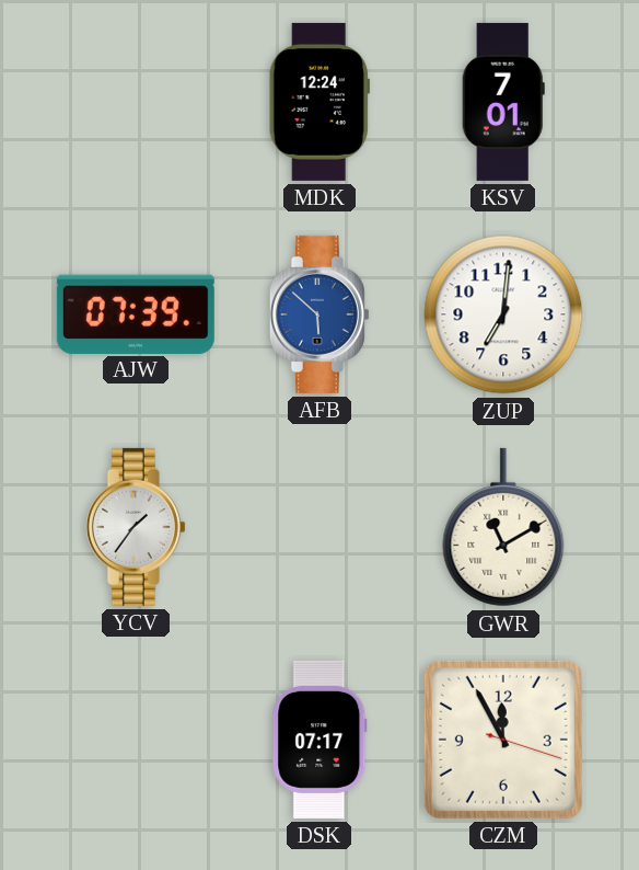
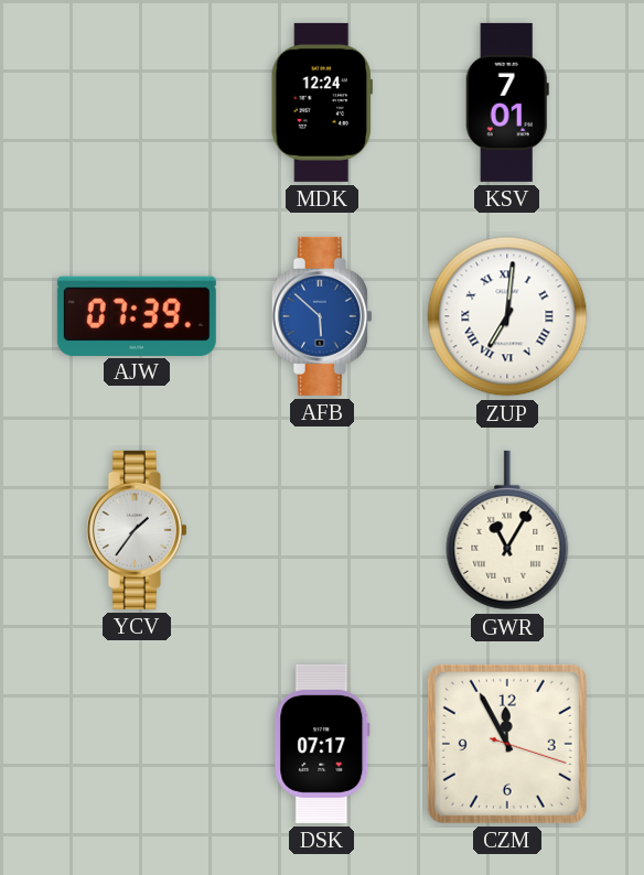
ZUP numerals: Arabic -> Roman (507, 316)
GWR: 11:10 -> 11:05 (507, 530)
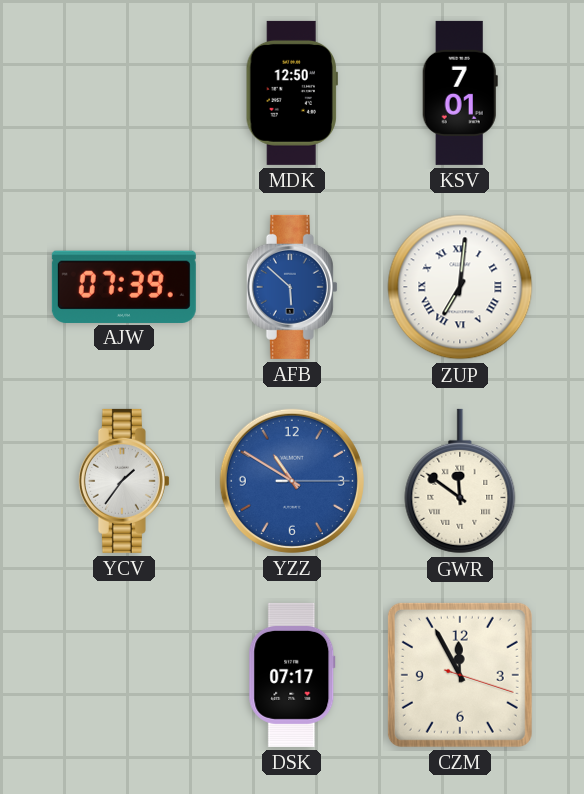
MDK: 12:24 -> 12:50 (292, 93)
YZZ: none -> 10:50 (292, 481)
GWR: 11:05 -> 11:51 (460, 481)
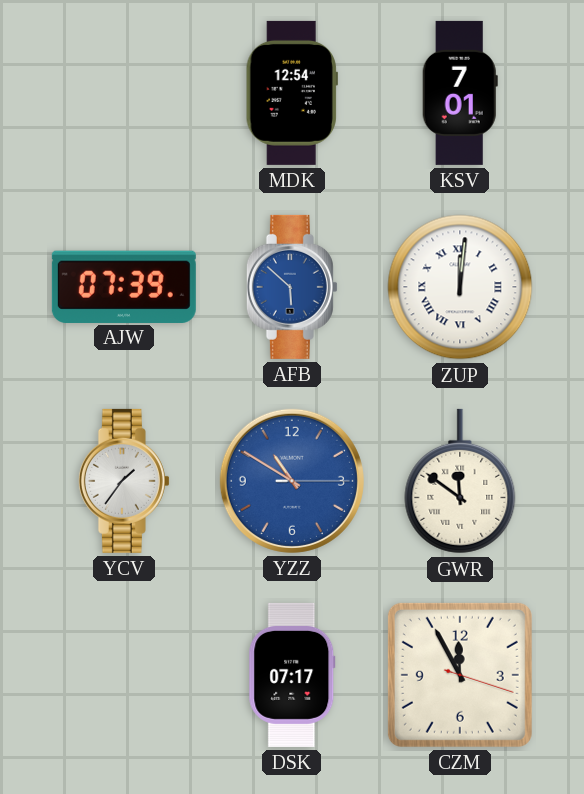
MDK: 12:50 -> 12:54 (292, 93)
ZUP: 7:01 -> 12:01 (460, 287)
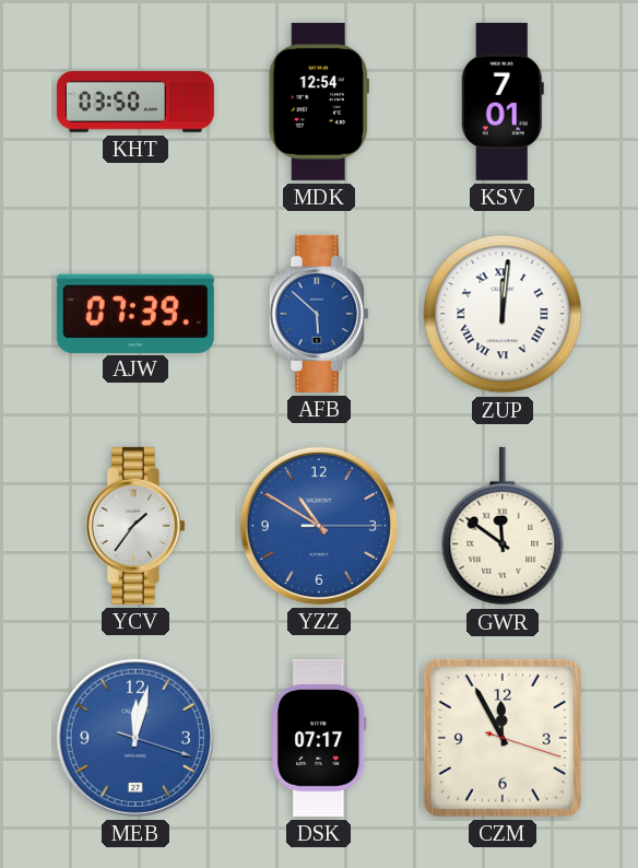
KHT: none -> 03:50 (135, 102)
MEB: none -> 12:02 (135, 738)
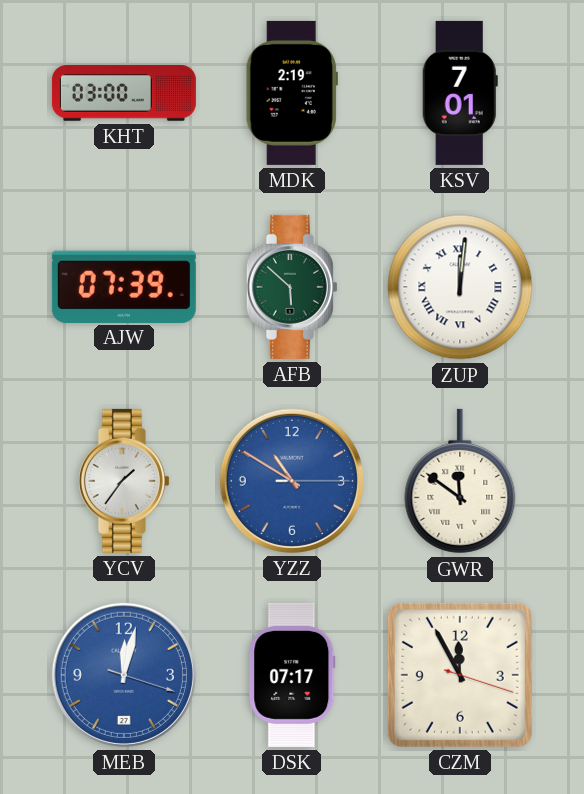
KHT: 03:50 -> 03:00 (124, 93)
MDK: 12:54 -> 2:19 (292, 93)
AFB dial: blue -> green (292, 287)
